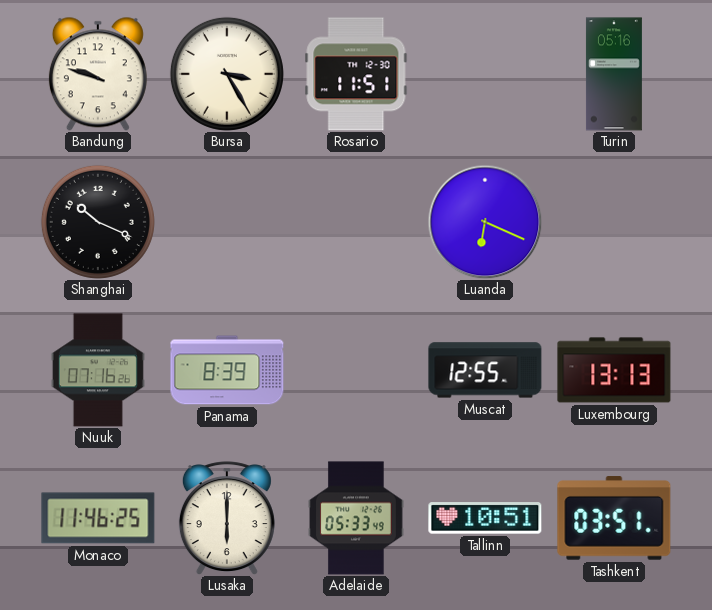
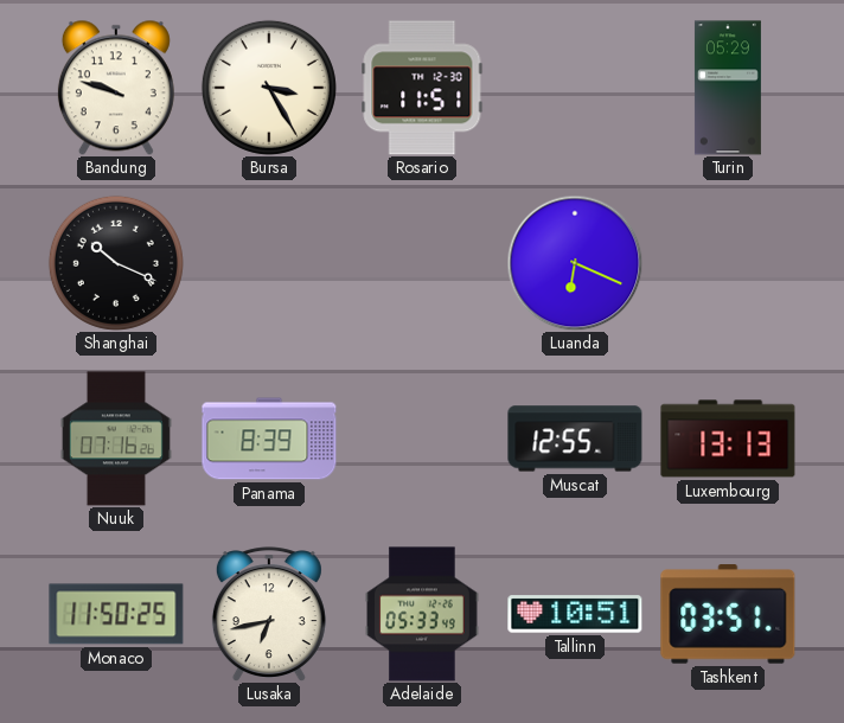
Turin: 05:16 -> 05:29 (728, 88)
Monaco: 11:46 -> 11:50 (116, 614)
Lusaka: 6:00 -> 6:43 (269, 614)
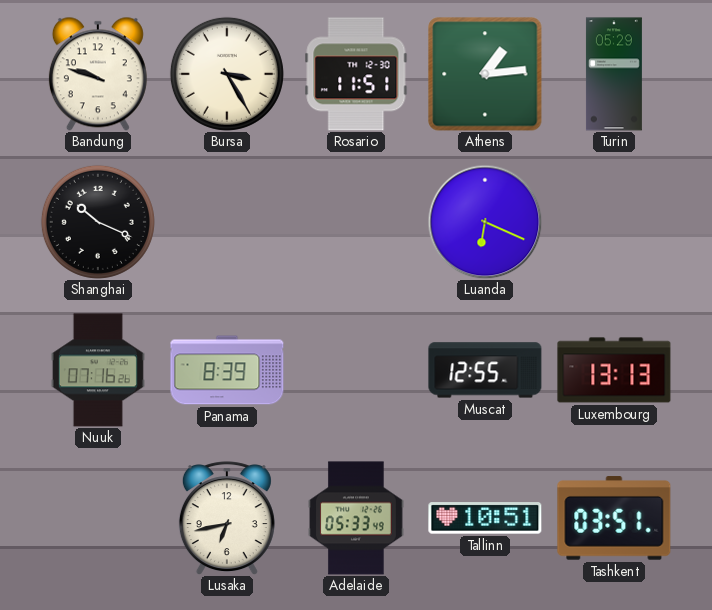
Athens: none -> 1:14 (485, 74)
Monaco: 11:50 -> none (116, 614)
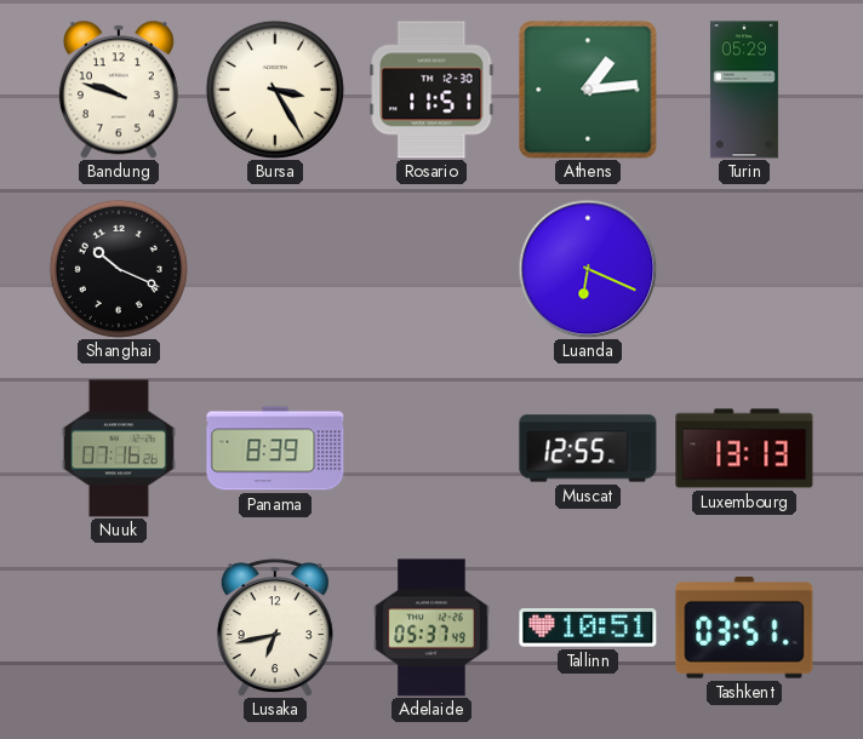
Adelaide: 05:33 -> 05:37 (433, 628)
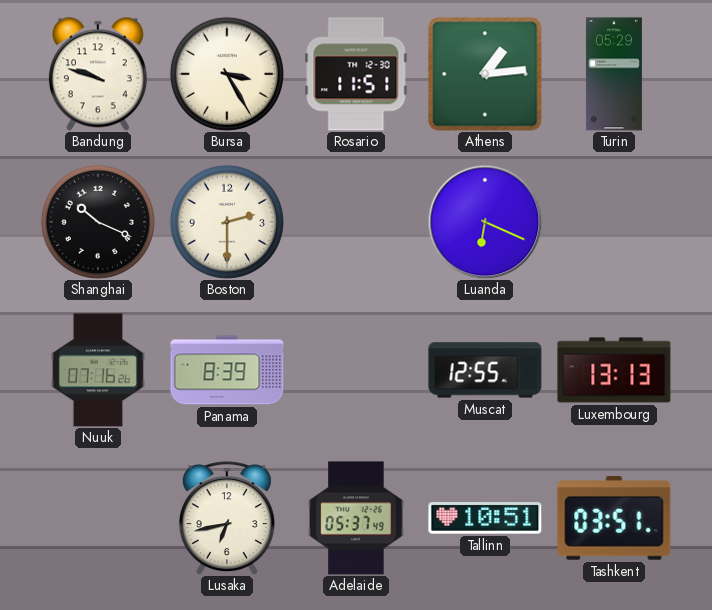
Boston: none -> 2:30 (227, 222)
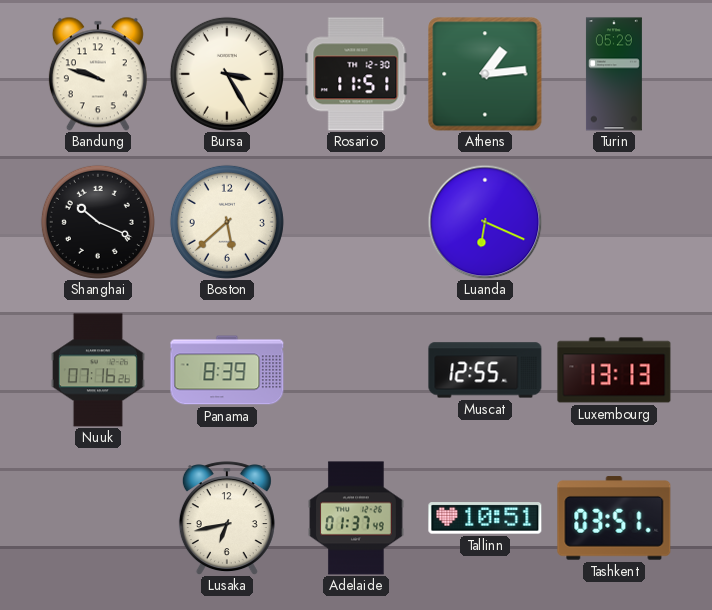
Boston: 2:30 -> 5:38 (227, 222)
Adelaide: 05:37 -> 01:37 (357, 518)
